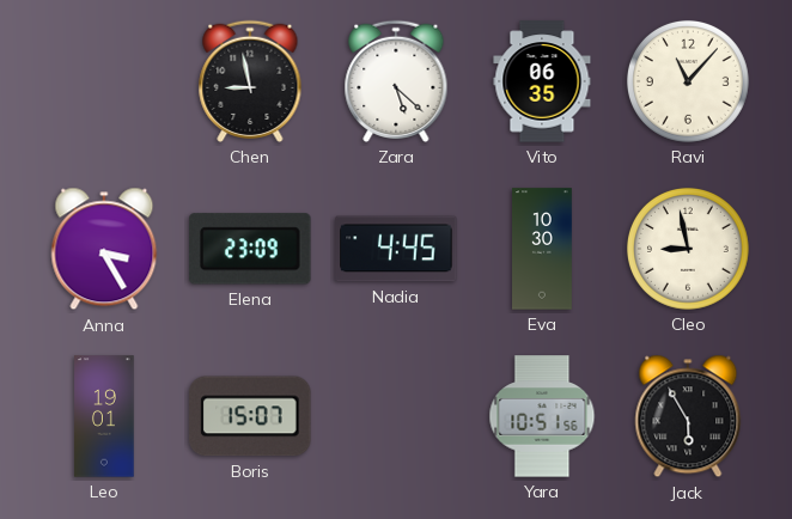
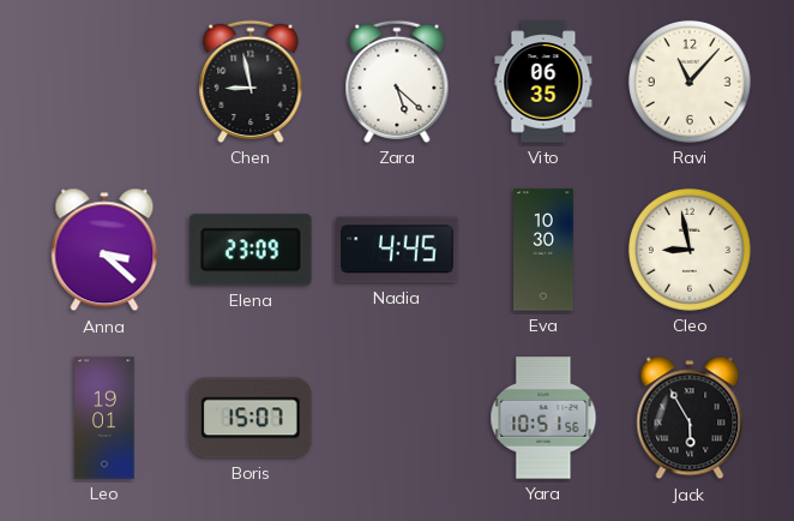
Anna: 3:25 -> 3:22 (104, 250)
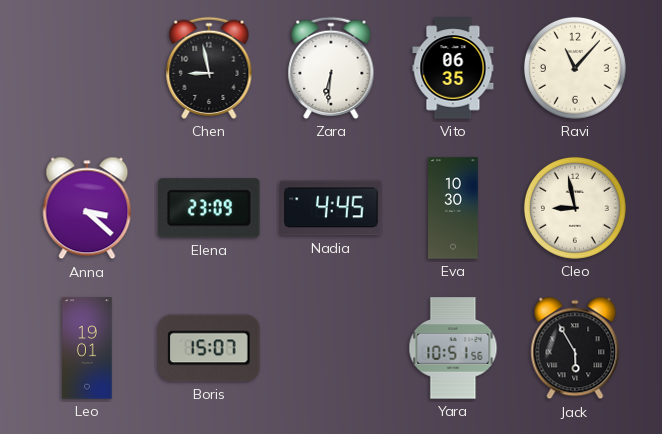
Zara: 5:22 -> 6:31 (331, 68)
